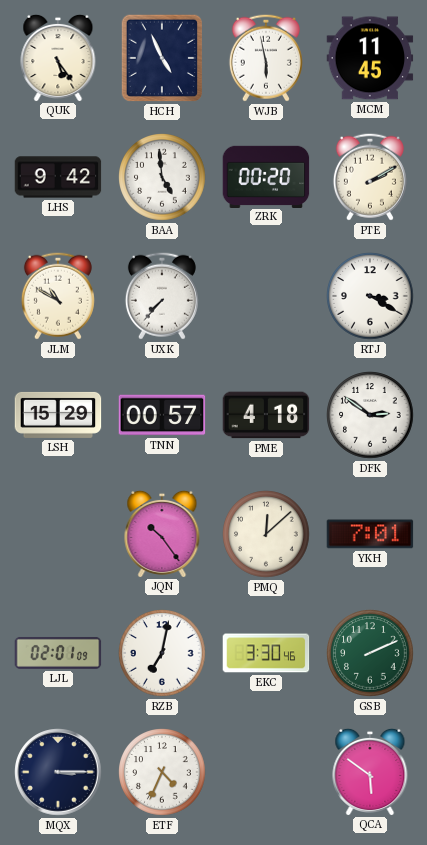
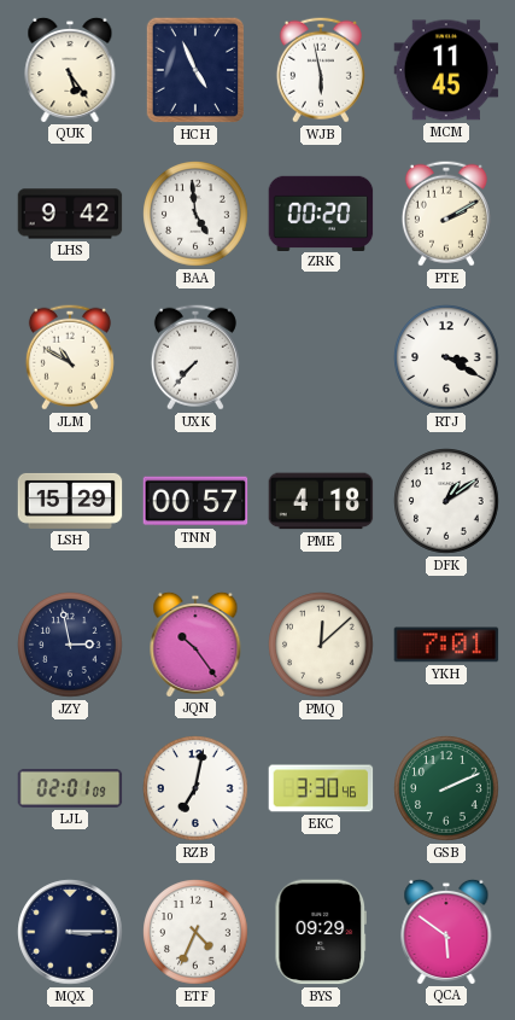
DFK: 2:51 -> 1:09 (446, 501)
JZY: none -> 2:58 (70, 645)
BYS: none -> 09:29 (320, 932)
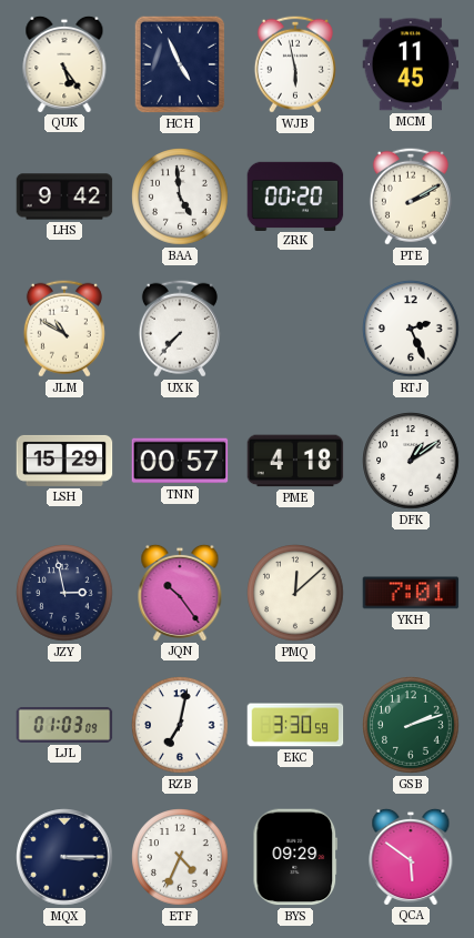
RTJ: 3:20 -> 2:26 (411, 329)
LJL: 02:01 -> 01:03 (64, 725)
EKC: 3:30:46 -> 3:30:59 (295, 725)
GSB: 2:11 -> 2:12 (411, 725)
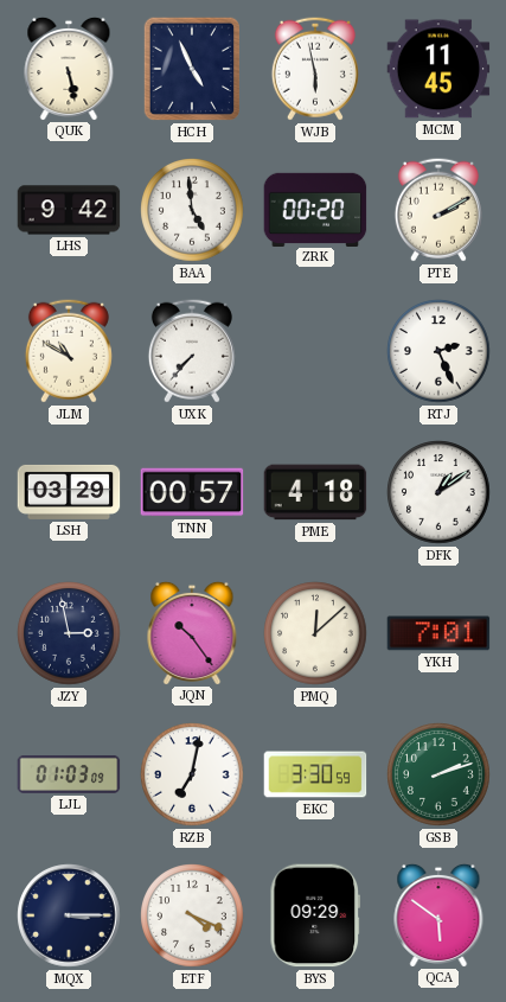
QUK: 5:24 -> 5:28 (69, 68)
LSH: 15:29 -> 03:29 (69, 492)
ETF: 4:34 -> 4:19 (192, 915)
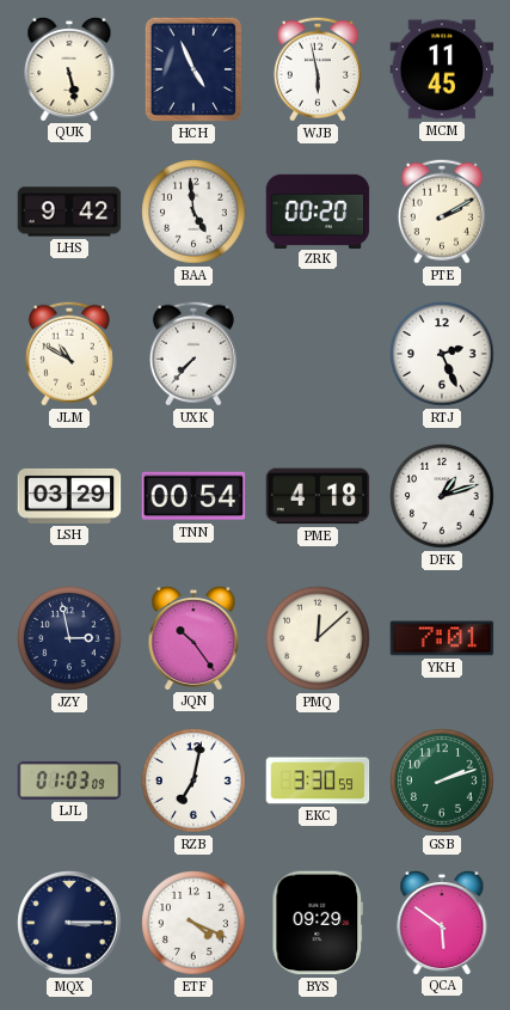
TNN: 00:57 -> 00:54 (193, 496)
DFK: 1:09 -> 1:12 (442, 496)
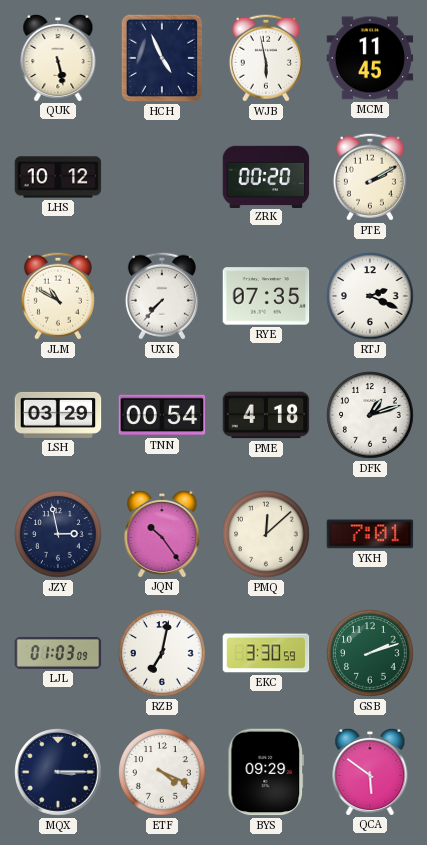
LHS: 9:42 -> 10:12 (58, 177)
BAA: 4:59 -> none (193, 212)
RYE: none -> 07:35 (266, 296)
RTJ: 2:26 -> 2:19 (370, 296)
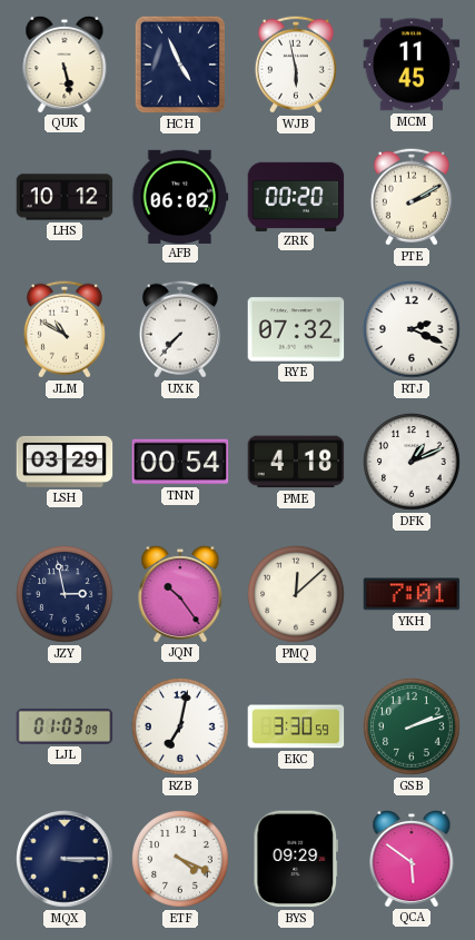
AFB: none -> 06:02 (180, 196)
RYE: 07:35 -> 07:32 (296, 329)
DFK: 1:12 -> 1:11 (412, 462)
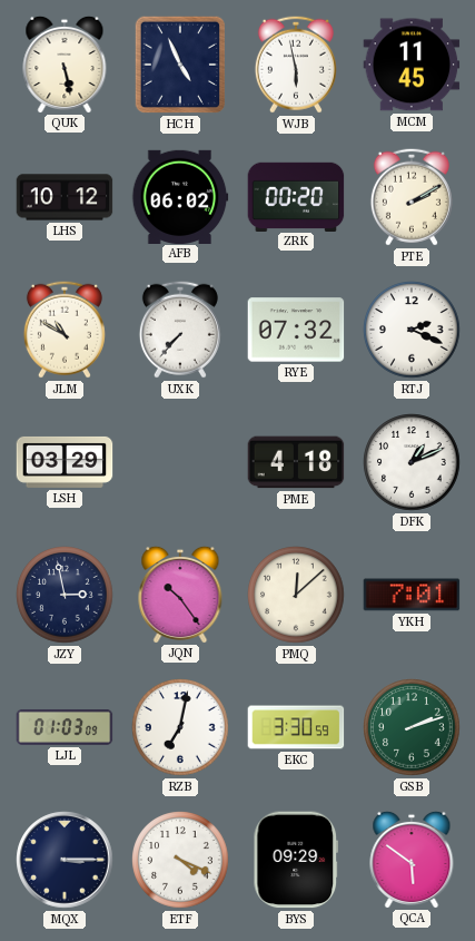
TNN: 00:54 -> none (180, 462)
